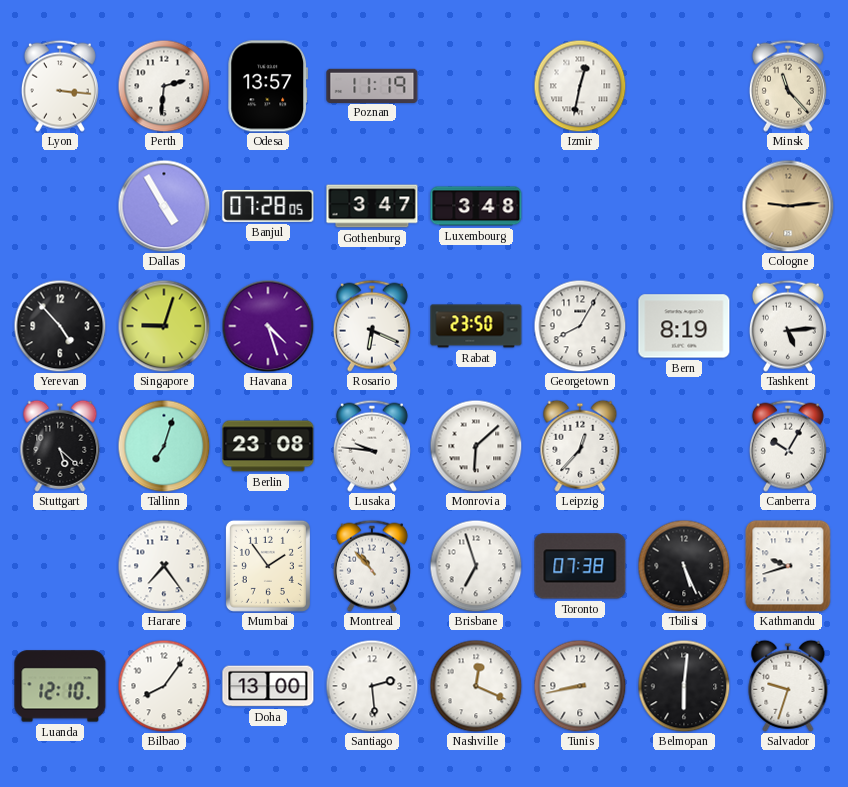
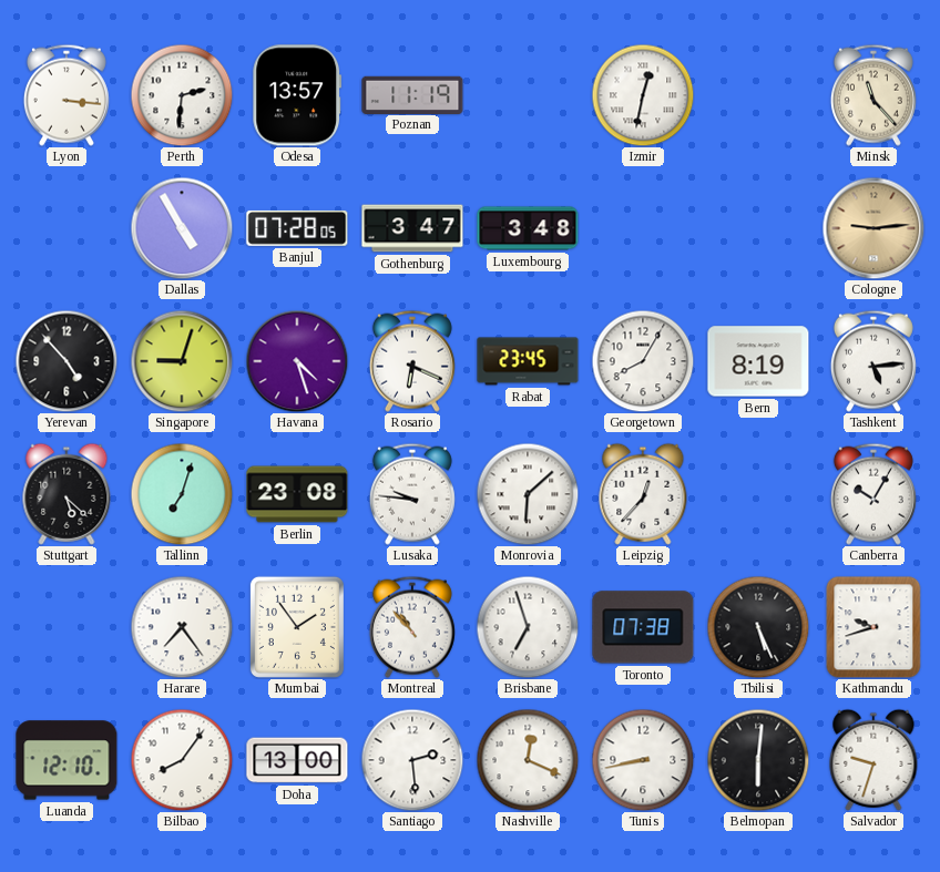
Rabat: 23:50 -> 23:45 (528, 361)
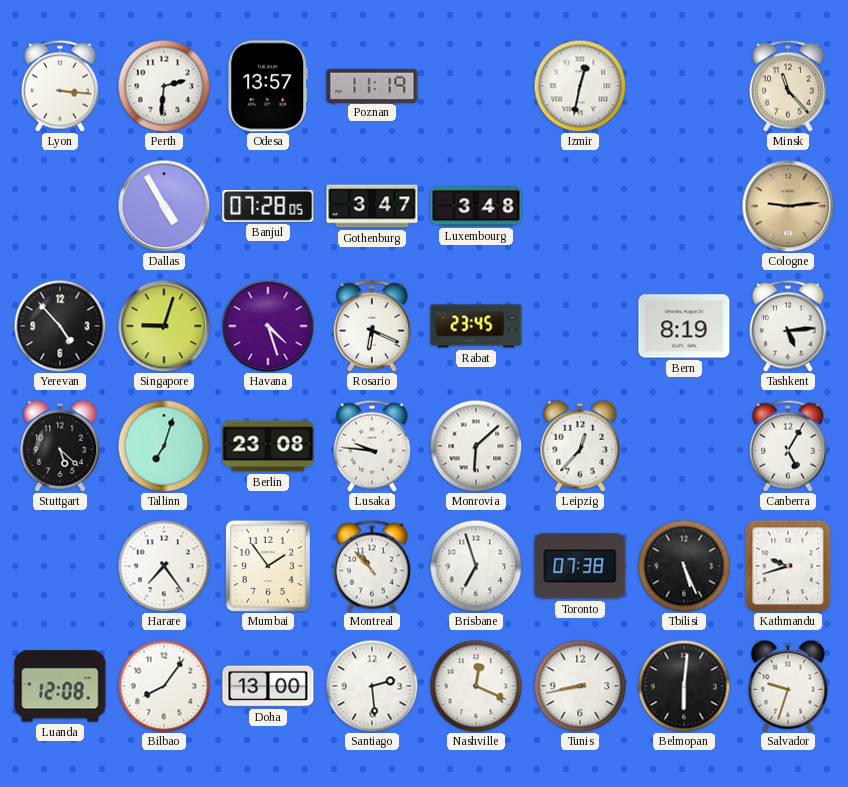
Georgetown: 8:05 -> none (643, 361)
Canberra: 10:05 -> 5:05 (788, 446)
Luanda: 12:10 -> 12:08 (60, 686)
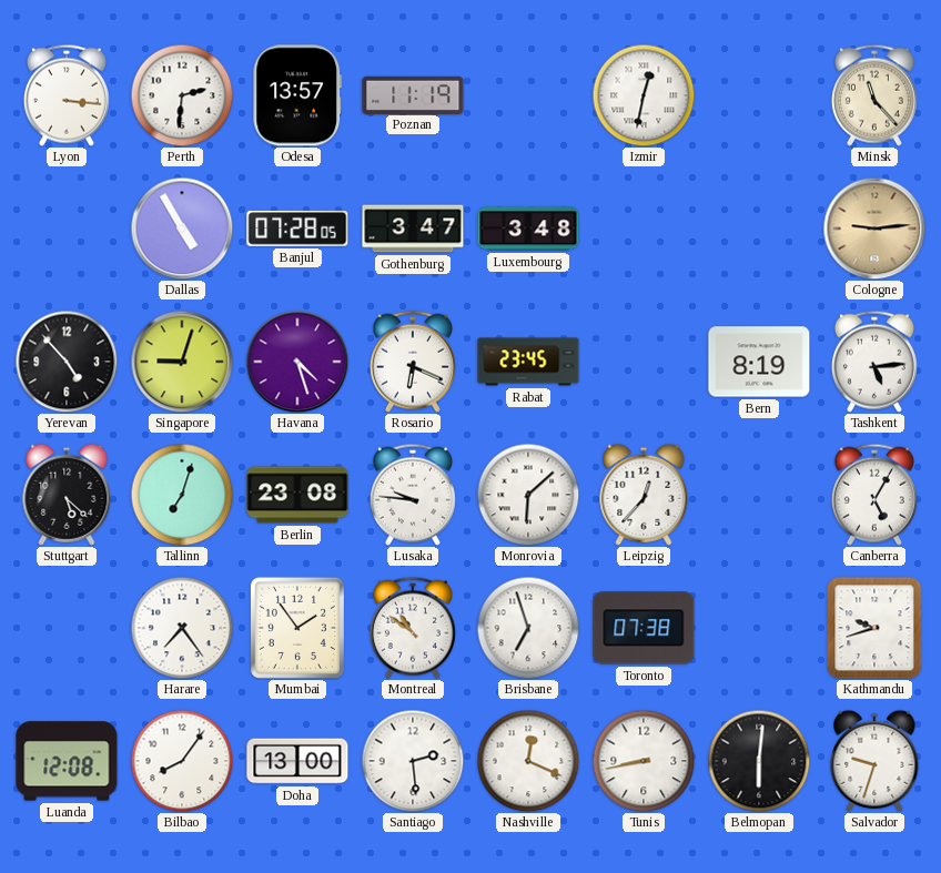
Montreal: 10:53 -> 10:51 (413, 628)
Tbilisi: 5:26 -> none (684, 566)
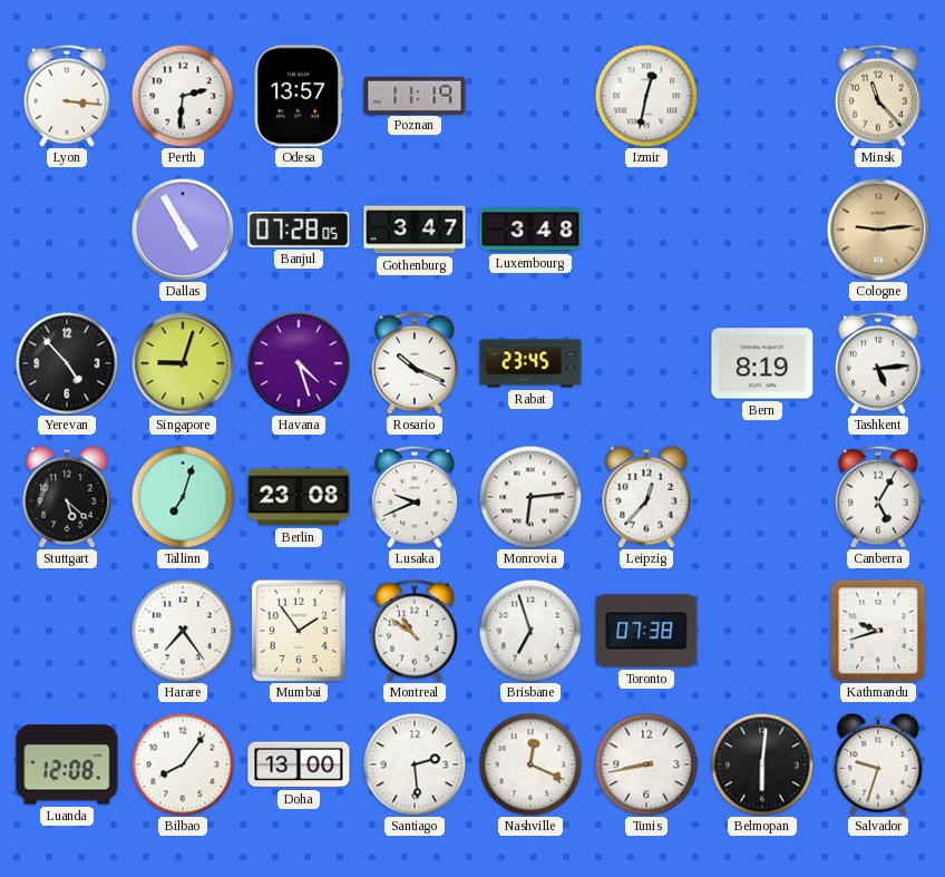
Rosario: 6:19 -> 10:19 (415, 363)
Lusaka: 9:46 -> 9:41 (415, 497)
Monrovia: 6:08 -> 6:14 (530, 497)
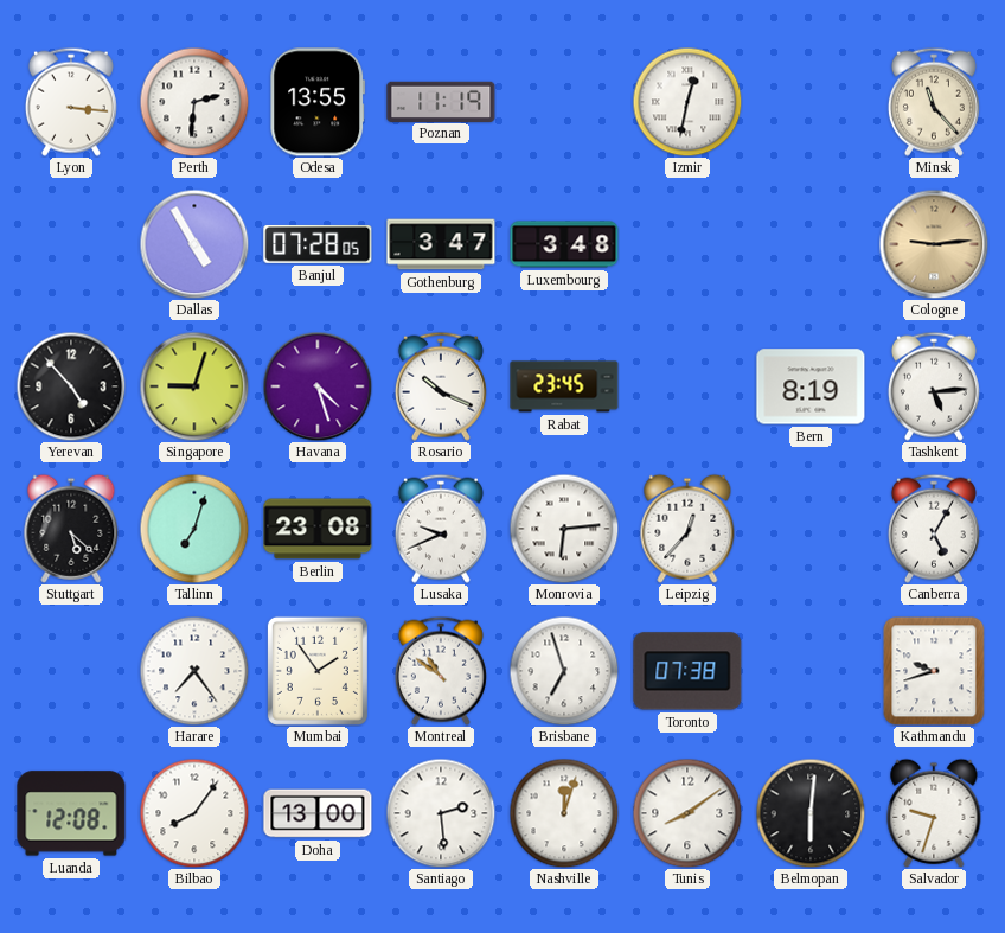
Odesa: 13:57 -> 13:55 (318, 102)
Nashville: 12:19 -> 12:03 (564, 813)
Tunis: 8:43 -> 8:09 (687, 813)
